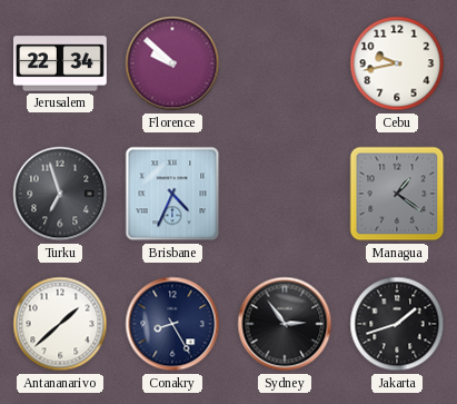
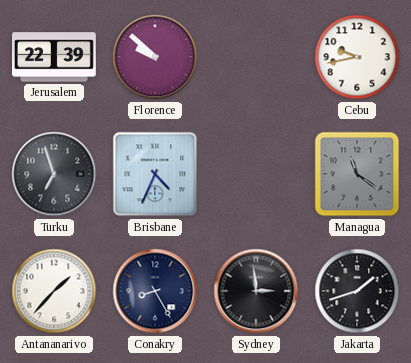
Jerusalem: 22:34 -> 22:39 (55, 57)
Managua: 1:21 -> 11:21 (357, 174)
Antananarivo: 1:38 -> 1:37 (54, 291)
Sydney: 2:54 -> 2:59 (256, 291)
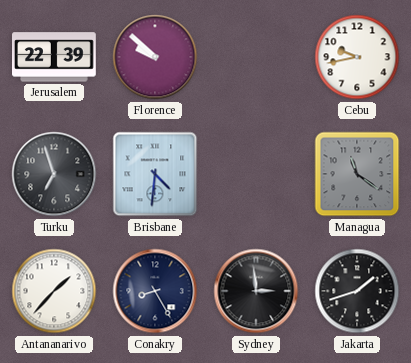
Brisbane: 4:34 -> 4:31 (155, 174)
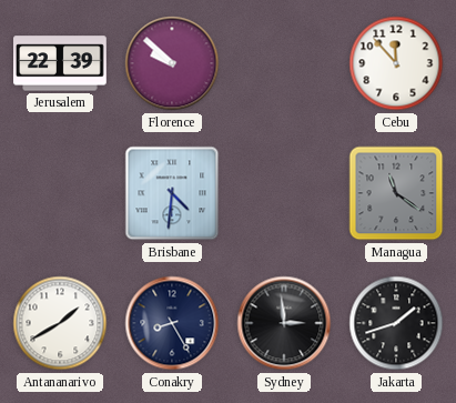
Cebu: 9:43 -> 11:53 (396, 63)
Turku: 6:57 -> none (54, 174)
Antananarivo: 1:37 -> 1:40 (60, 323)
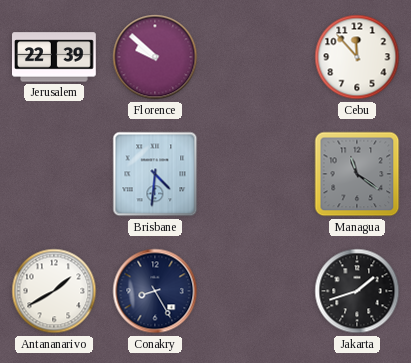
Sydney: 2:59 -> none (284, 323)
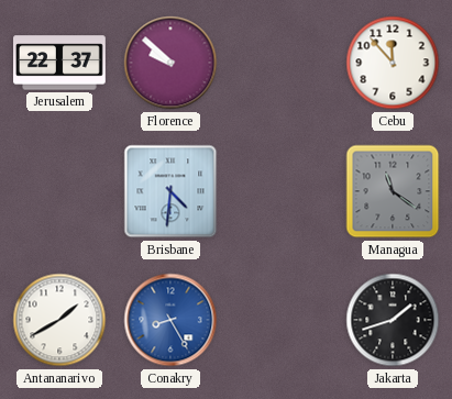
Jerusalem: 22:39 -> 22:37 (60, 63)
Conakry dial: navy -> blue (170, 320)
